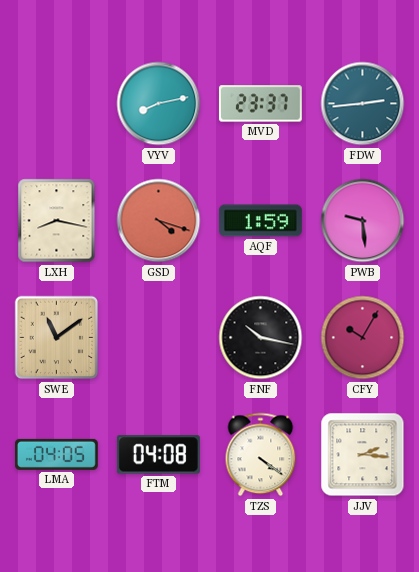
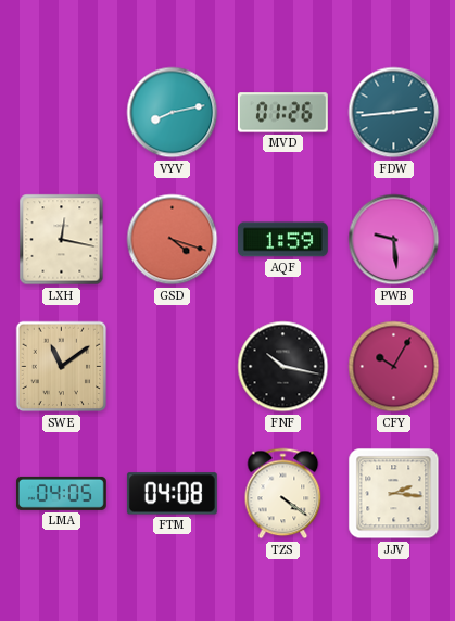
MVD: 23:37 -> 01:26 (282, 113)
LXH: 8:17 -> 12:17 (62, 240)
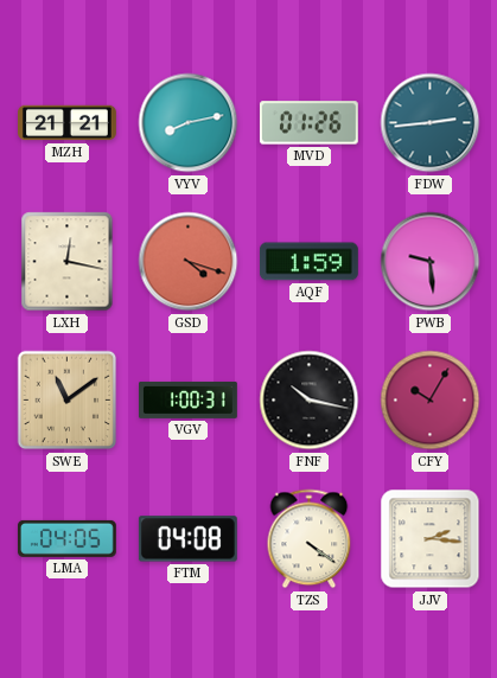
MZH: none -> 21:21 (68, 123)
VGV: none -> 1:00 (189, 399)
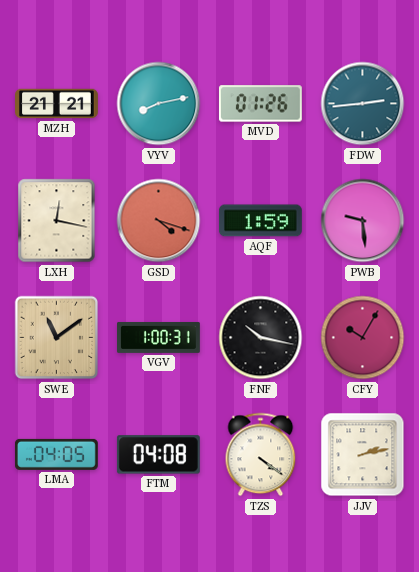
JJV: 2:16 -> 2:13 (363, 455)
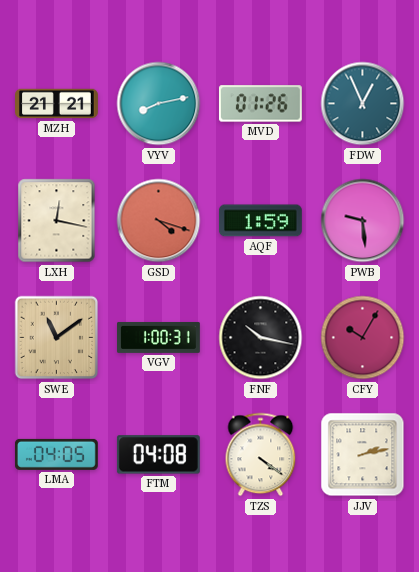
FDW: 2:44 -> 12:56 (363, 104)
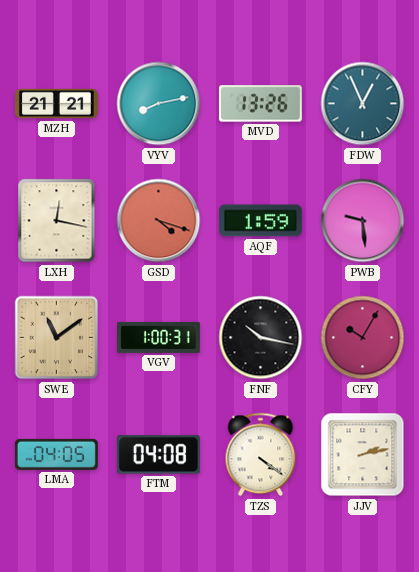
MVD: 01:26 -> 13:26 (260, 104)
